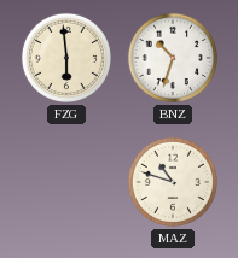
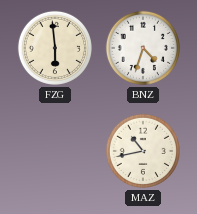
BNZ: 10:33 -> 4:33 (143, 48)
MAZ: 10:48 -> 10:43 (143, 151)
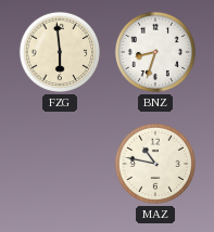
BNZ: 4:33 -> 8:33 (155, 52)
MAZ: 10:43 -> 10:47 (155, 164)
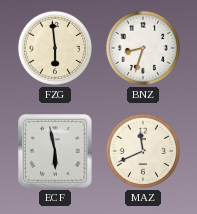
ECF: none -> 5:58 (55, 151)
MAZ: 10:47 -> 11:41 (143, 151)
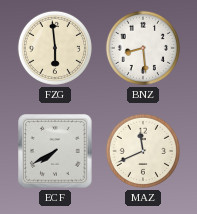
BNZ: 8:33 -> 8:29 (143, 48)
ECF: 5:58 -> 7:40 (55, 151)
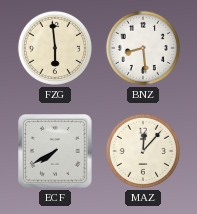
MAZ: 11:41 -> 12:07 (143, 151)
